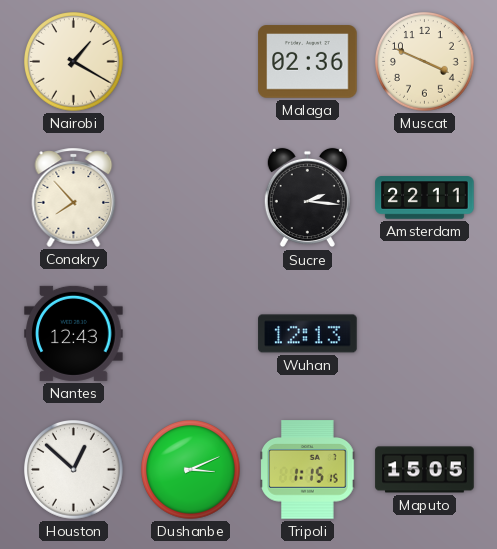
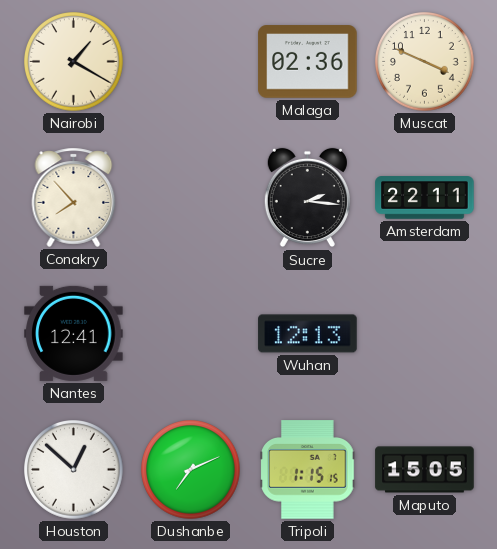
Nantes: 12:43 -> 12:41 (74, 333)
Dushanbe: 3:11 -> 7:11 (191, 470)
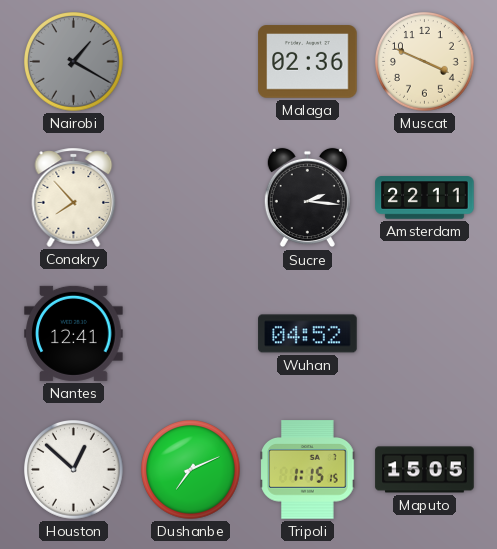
Nairobi dial: cream -> grey (74, 62)
Wuhan: 12:13 -> 04:52 (308, 334)
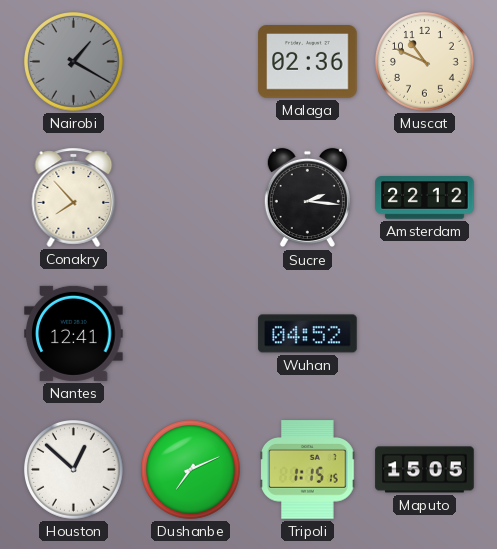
Muscat: 3:49 -> 10:49 (425, 62)
Amsterdam: 22:11 -> 22:12 (425, 198)
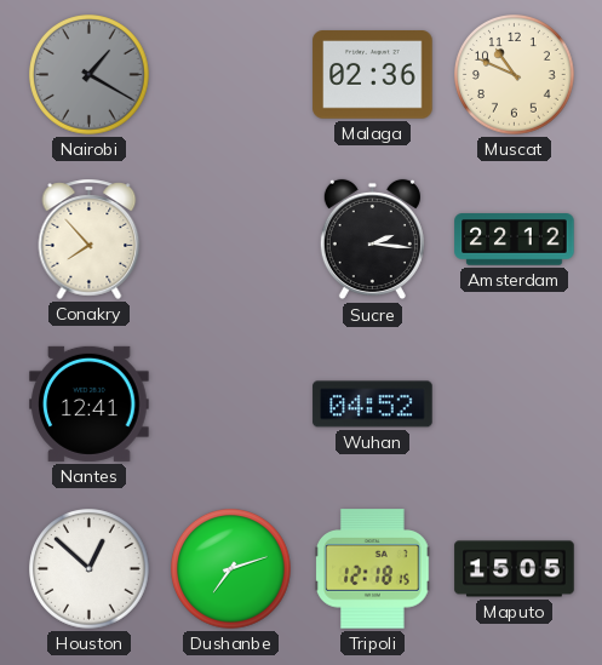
Dushanbe: 7:11 -> 7:12 (231, 569)
Tripoli: 1:15 -> 12:18 (373, 569)
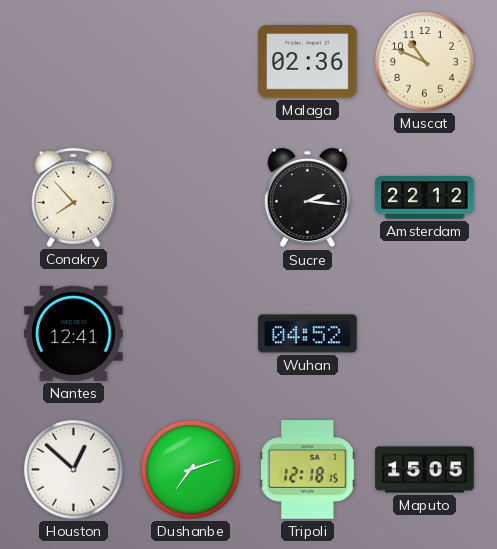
Nairobi: 1:20 -> none (90, 75)
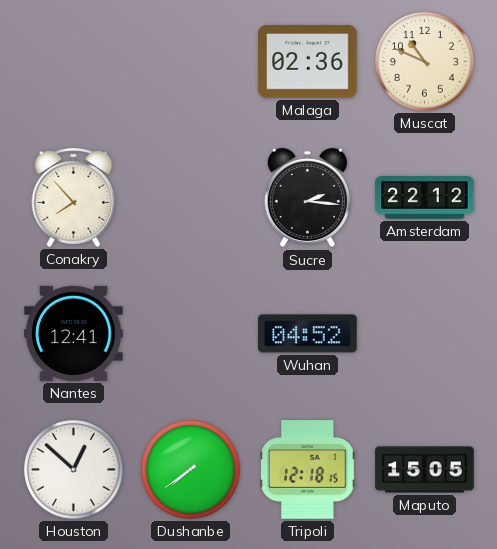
Dushanbe: 7:12 -> 7:39 (191, 470)
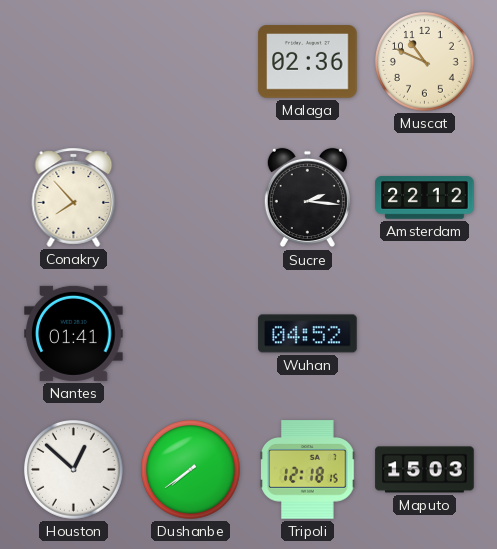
Nantes: 12:41 -> 01:41 (74, 333)
Maputo: 15:05 -> 15:03 (425, 470)
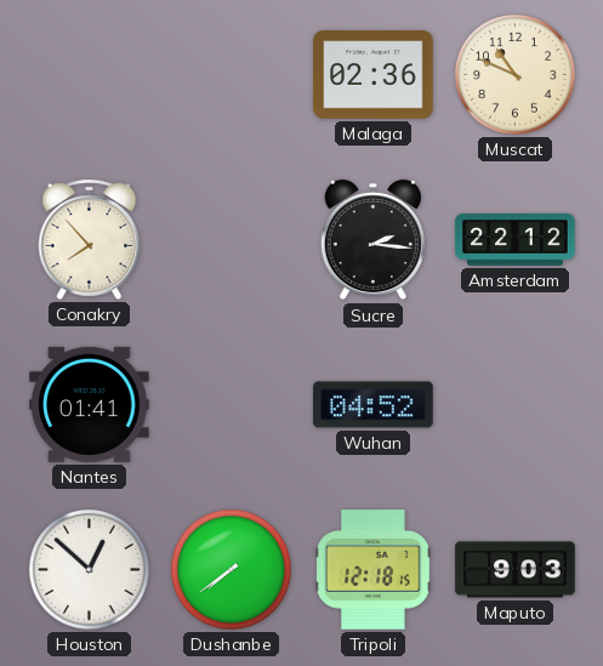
Maputo: 15:03 -> 9:03 (516, 570)
